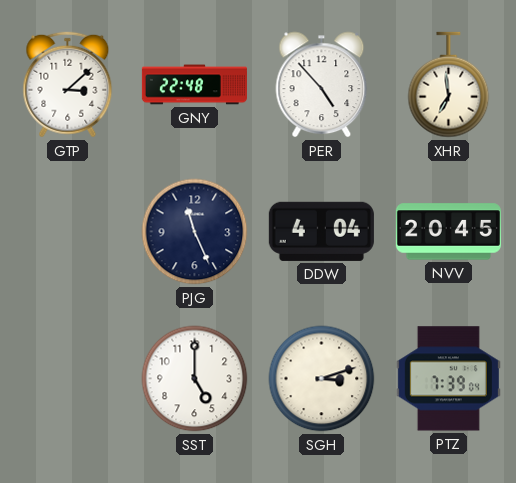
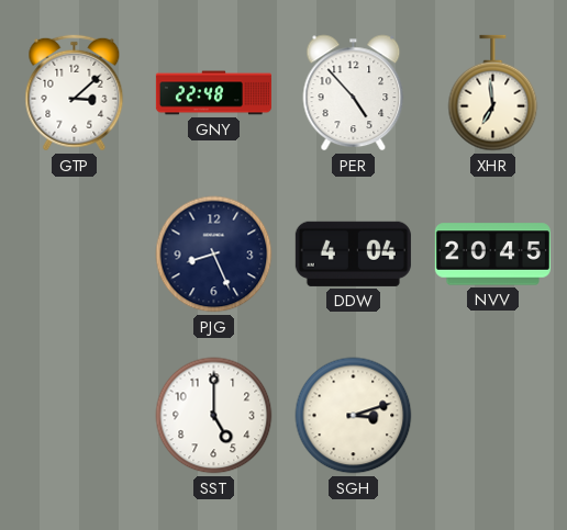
PJG: 11:26 -> 8:26 (214, 255)
PTZ: 7:39 -> none (448, 379)
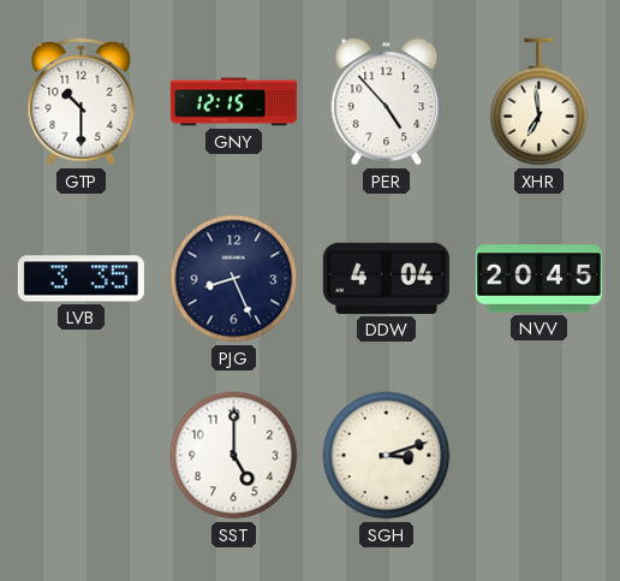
GTP: 3:08 -> 10:30 (82, 102)
GNY: 22:48 -> 12:15 (233, 102)
LVB: none -> 3:35 (81, 279)
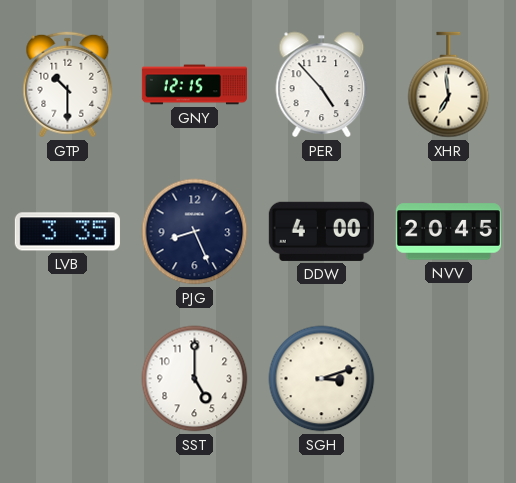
DDW: 4:04 -> 4:00 (321, 231)
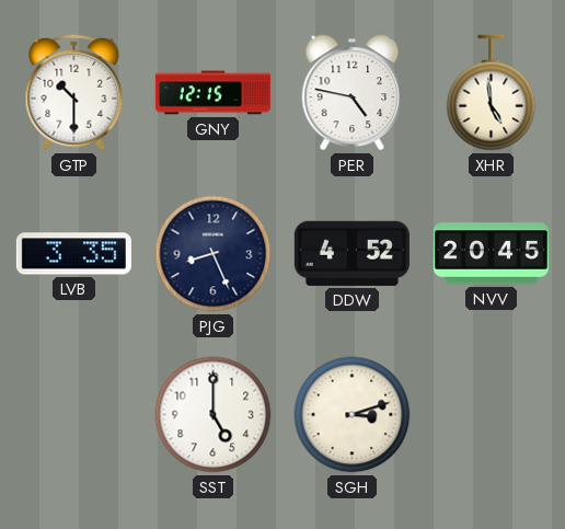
PER: 4:53 -> 4:47 (353, 93)
XHR: 6:59 -> 4:59 (492, 93)
DDW: 4:00 -> 4:52 (351, 253)
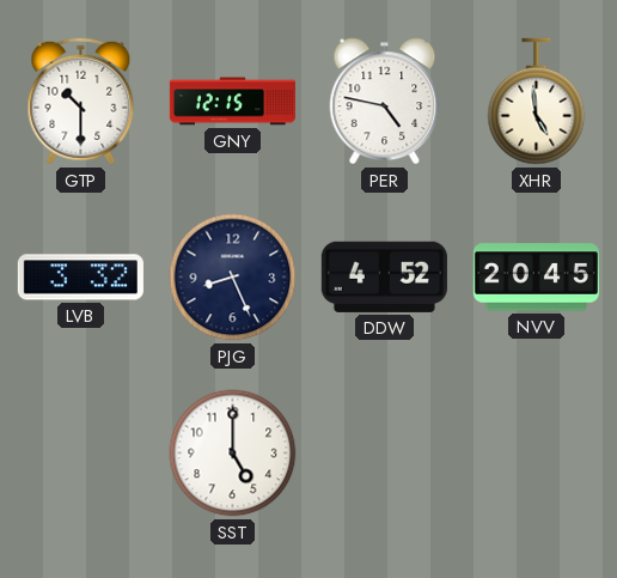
LVB: 3:35 -> 3:32 (80, 278)
SGH: 3:12 -> none (353, 415)
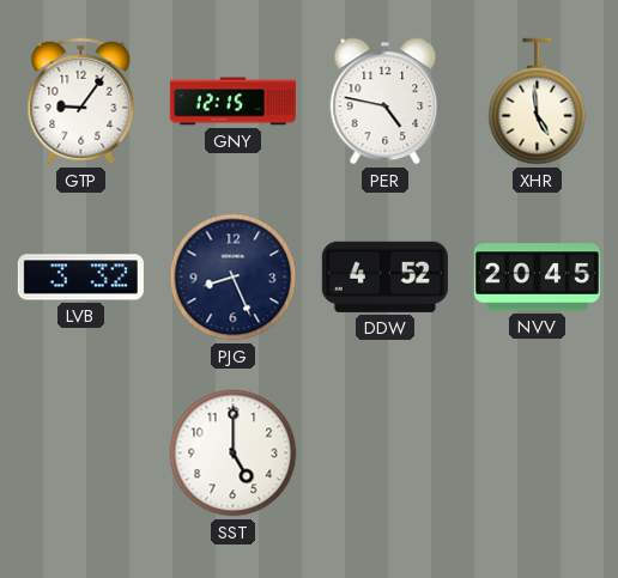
GTP: 10:30 -> 9:06 (81, 102)
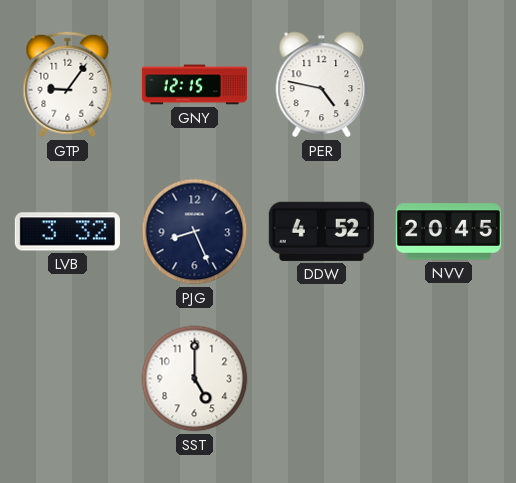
XHR: 4:59 -> none (538, 102)
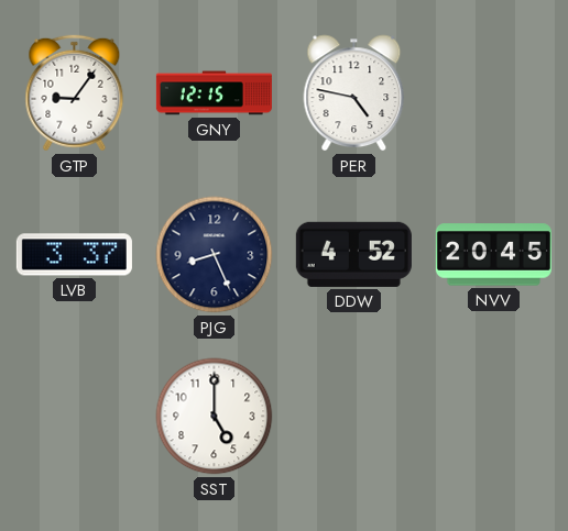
LVB: 3:32 -> 3:37 (74, 255)
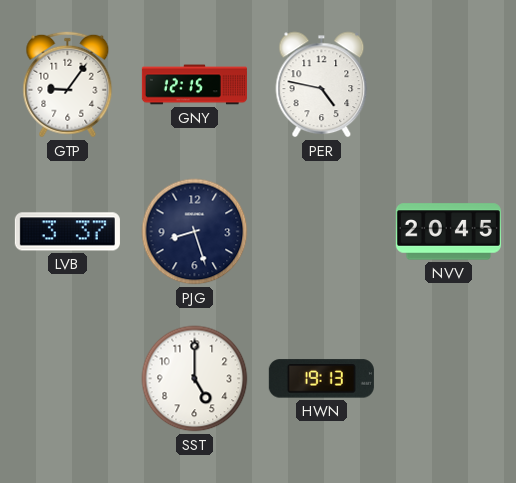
PJG: 8:26 -> 8:27 (195, 232)
DDW: 4:52 -> none (353, 254)
HWN: none -> 19:13 (321, 379)
